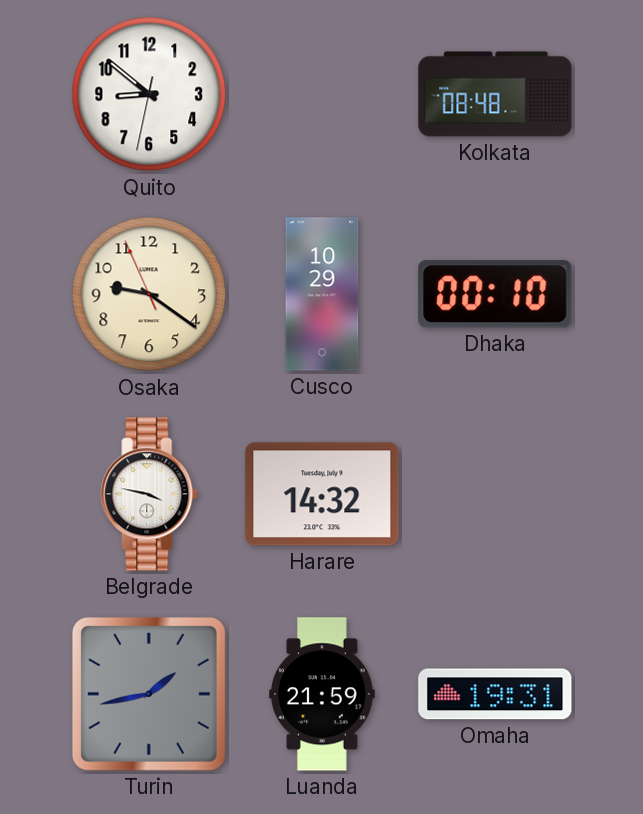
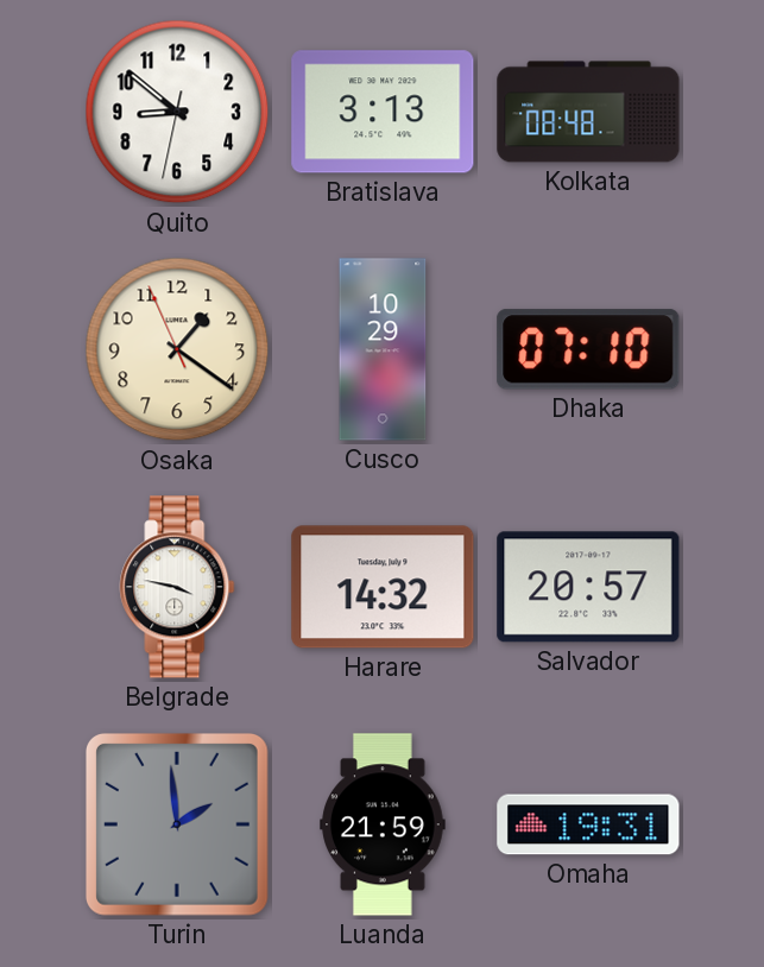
Bratislava: none -> 3:13 (383, 112)
Osaka: 9:20 -> 1:20 (177, 349)
Dhaka: 00:10 -> 07:10 (588, 349)
Salvador: none -> 20:57 (588, 587)
Turin: 1:43 -> 1:59 (177, 824)
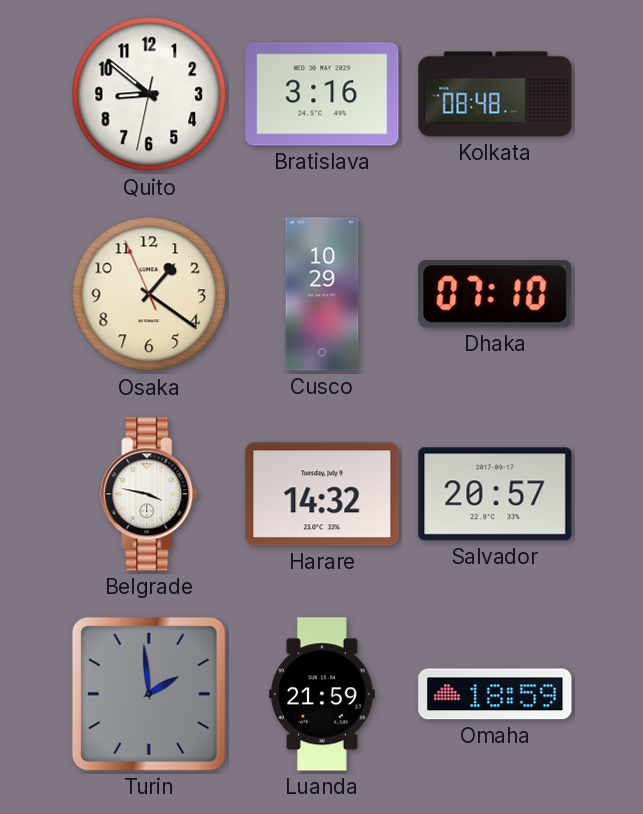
Bratislava: 3:13 -> 3:16 (322, 94)
Omaha: 19:31 -> 18:59 (495, 694)
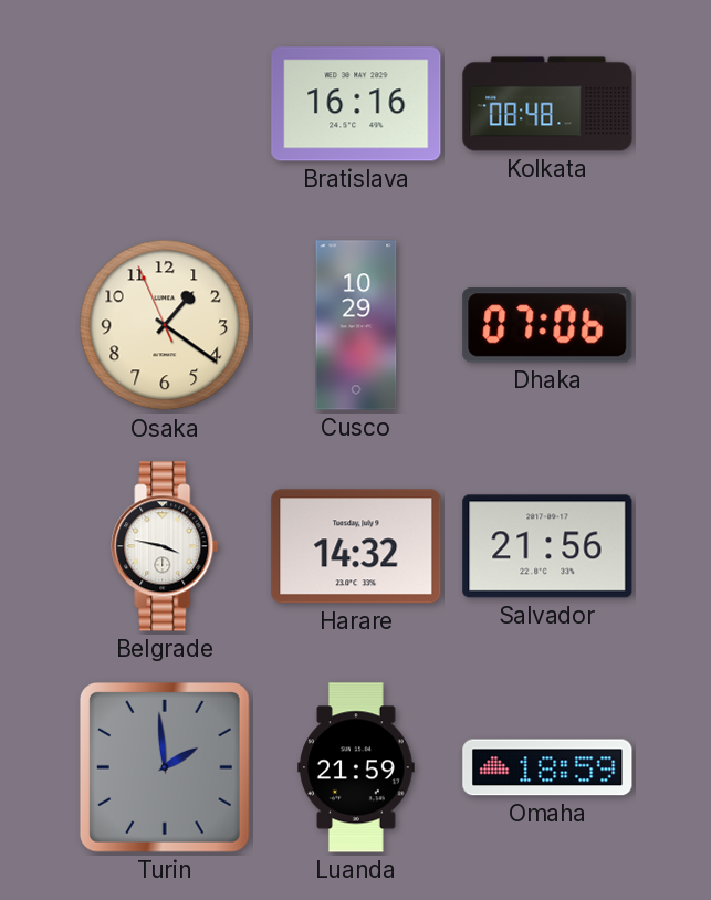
Quito: 8:51 -> none (149, 94)
Bratislava: 3:16 -> 16:16 (356, 104)
Dhaka: 07:10 -> 07:06 (547, 325)
Salvador: 20:57 -> 21:56 (547, 546)
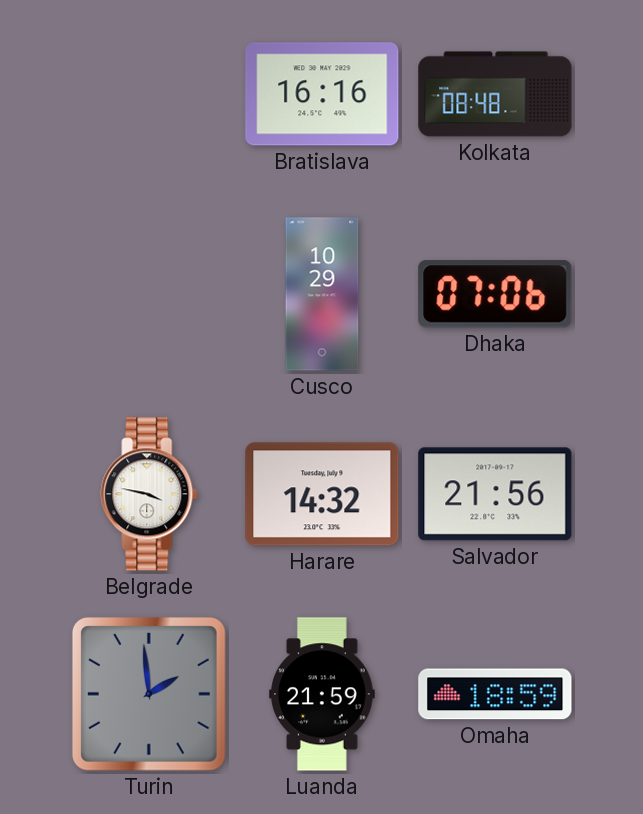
Osaka: 1:20 -> none (165, 325)
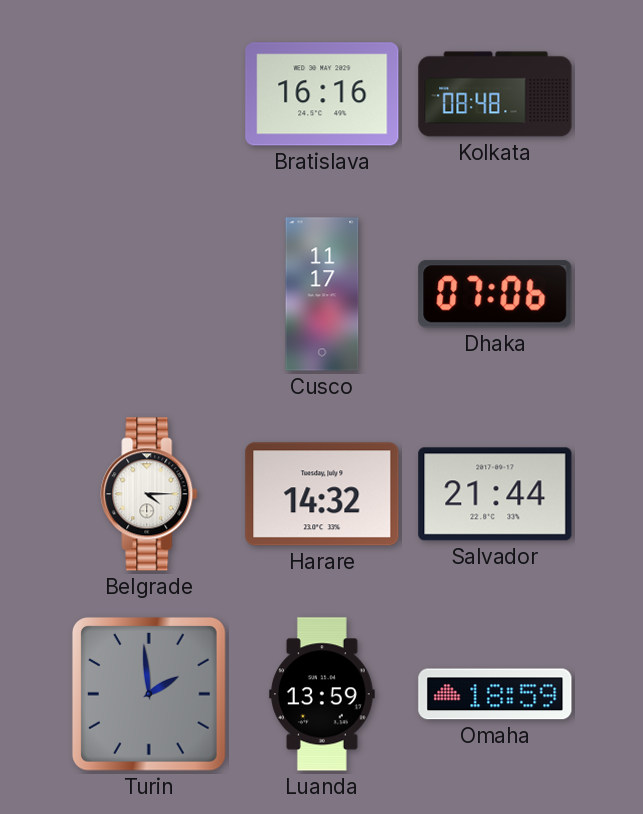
Cusco: 10:29 -> 11:17 (322, 294)
Belgrade: 3:47 -> 4:15 (149, 494)
Salvador: 21:56 -> 21:44 (495, 494)
Luanda: 21:59 -> 13:59 (322, 694)
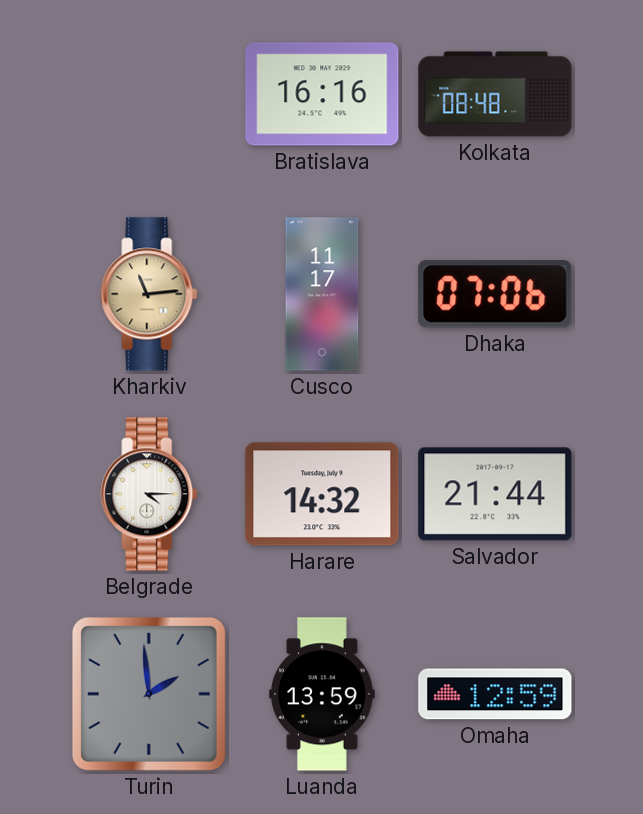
Kharkiv: none -> 11:14 (149, 294)
Omaha: 18:59 -> 12:59 (495, 694)
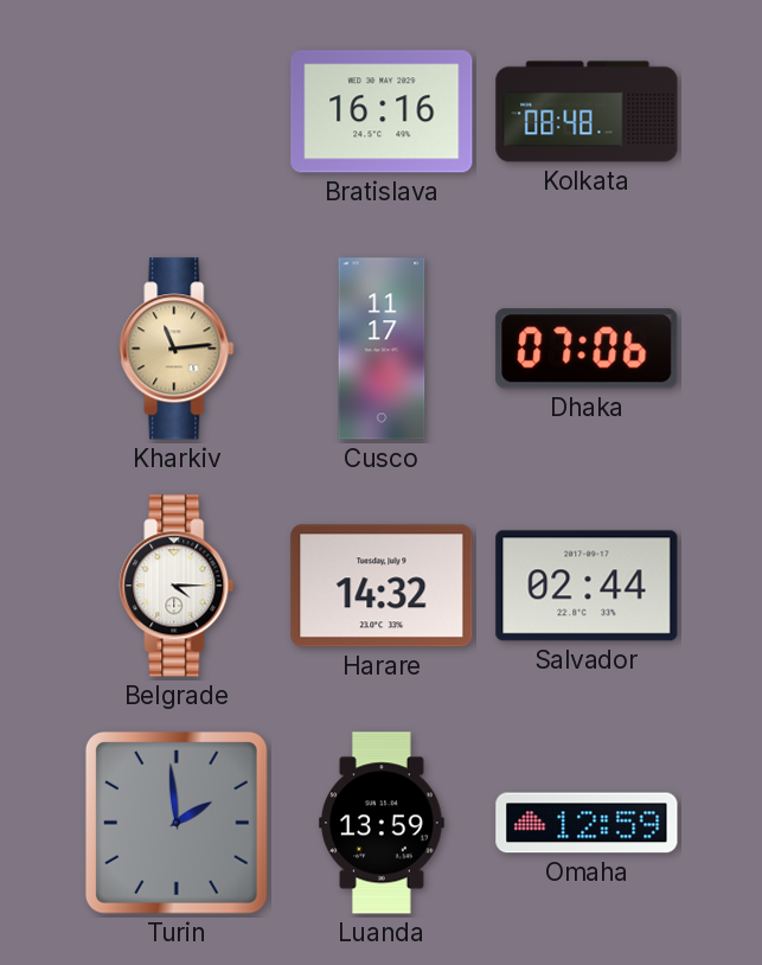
Salvador: 21:44 -> 02:44 (587, 586)
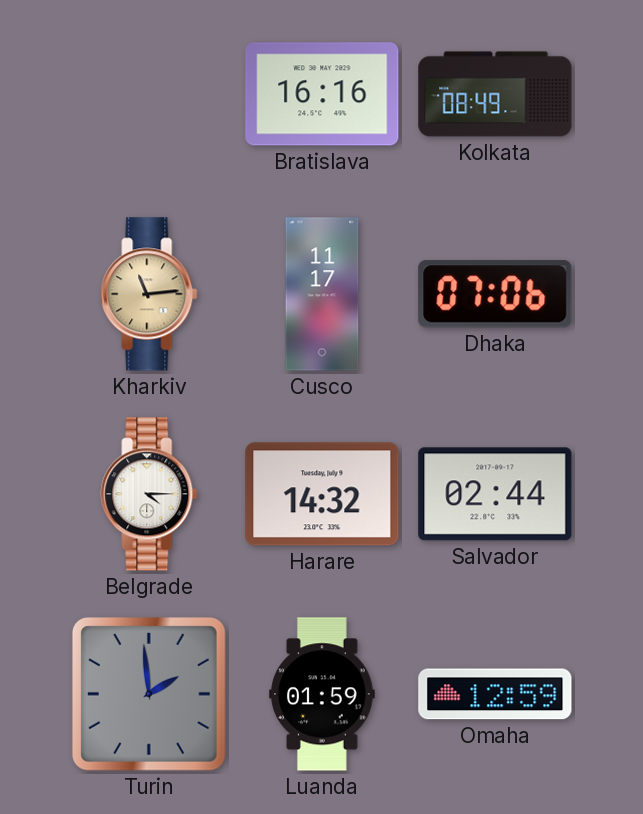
Kolkata: 08:48 -> 08:49 (495, 94)
Luanda: 13:59 -> 01:59 (322, 694)
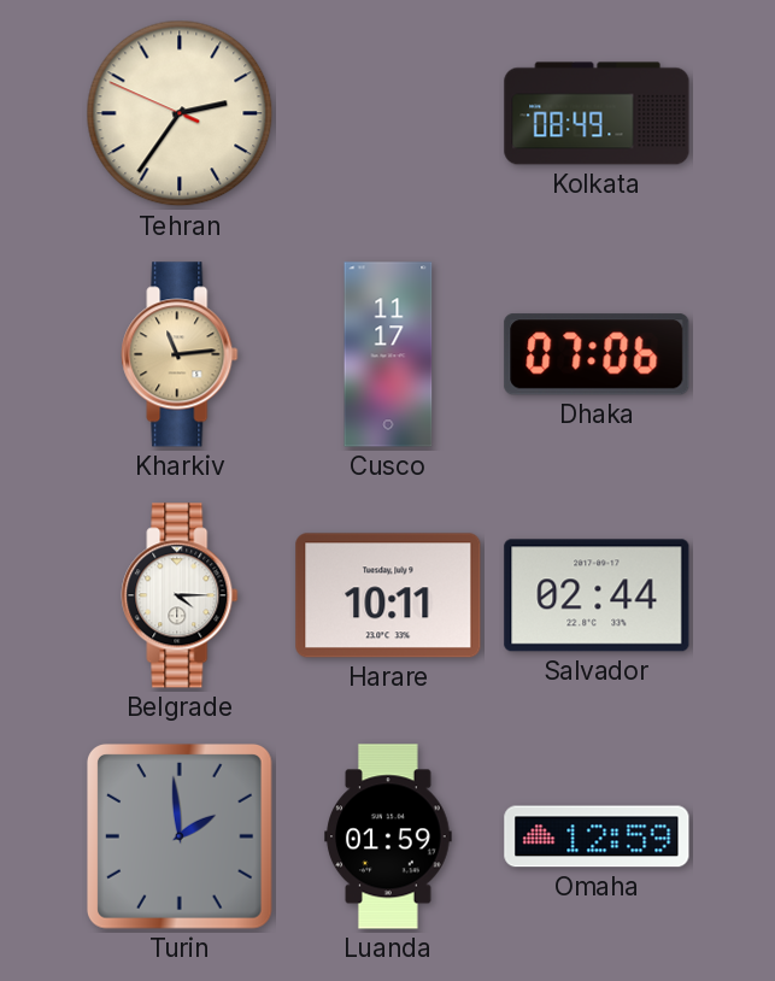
Tehran: none -> 2:35 (180, 113)
Bratislava: 16:16 -> none (322, 94)
Harare: 14:32 -> 10:11 (388, 595)
